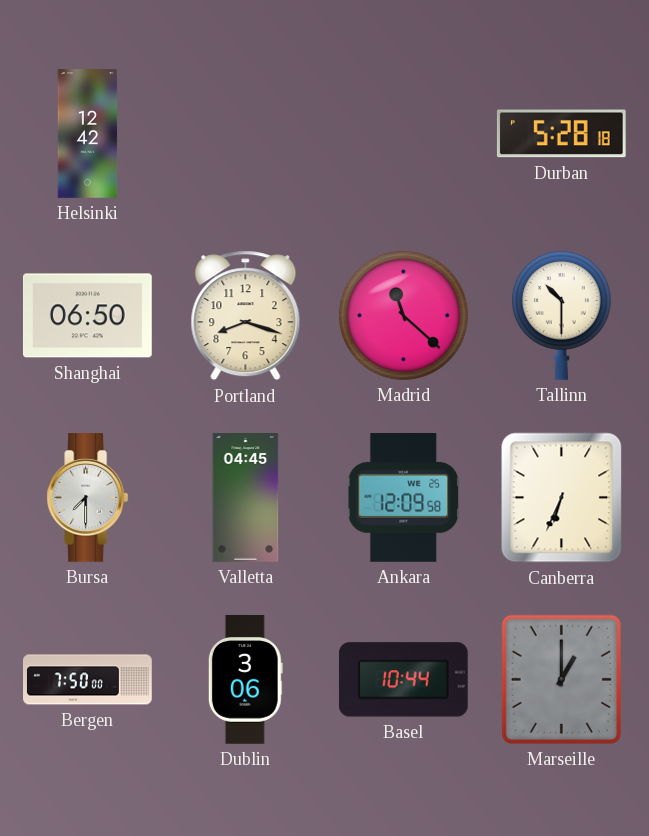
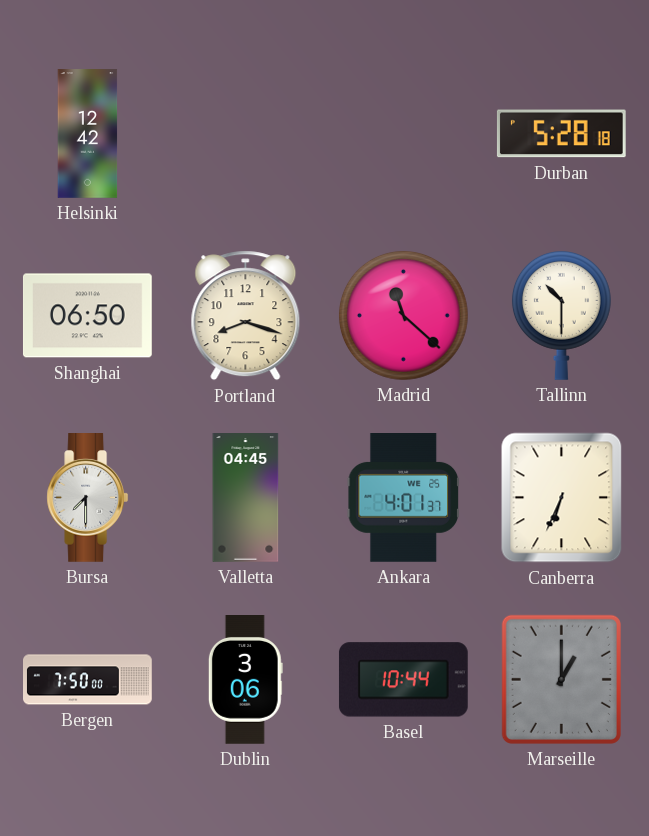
Ankara: 12:09 -> 4:01 (403, 498)
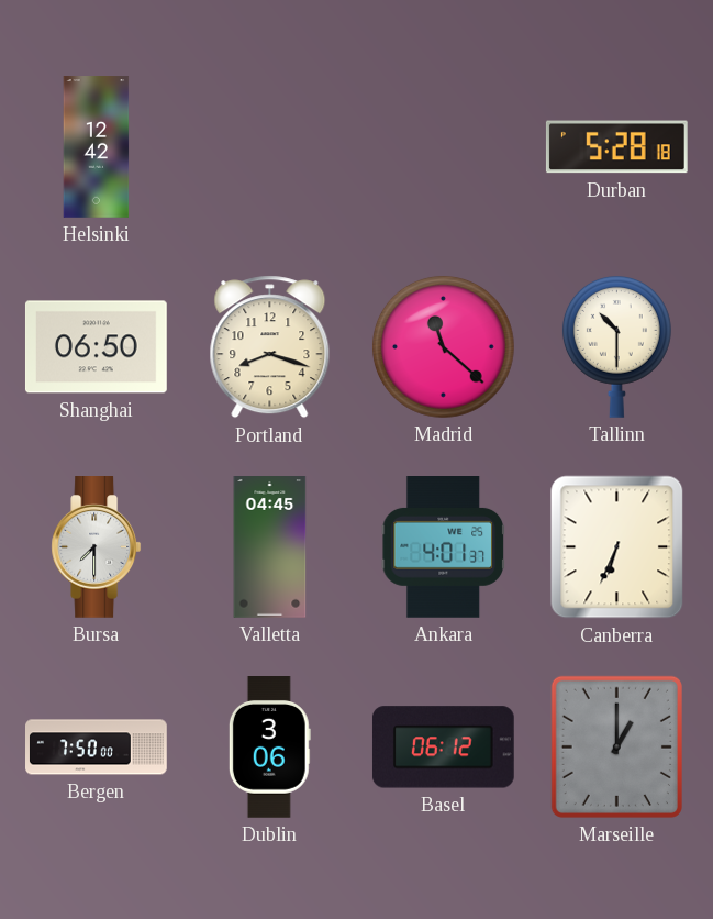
Basel: 10:44 -> 06:12 (443, 748)
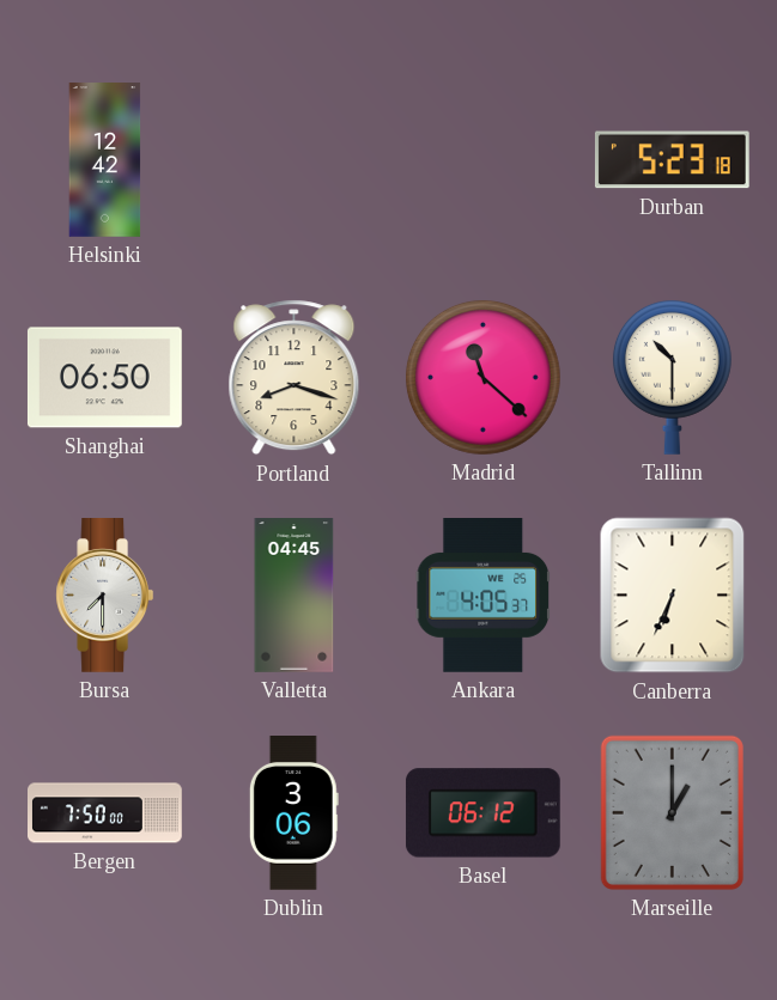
Durban: 5:28 -> 5:23 (672, 160)
Ankara: 4:01 -> 4:05 (482, 596)
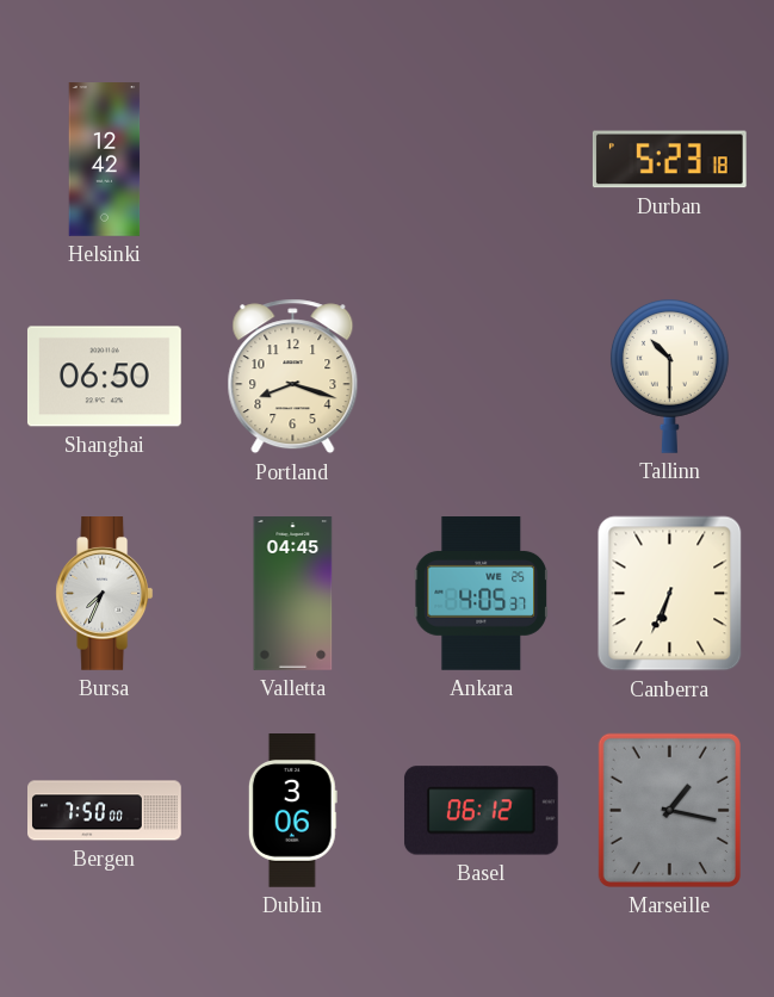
Madrid: 11:22 -> none (482, 377)
Bursa: 7:30 -> 7:34 (105, 594)
Marseille: 1:00 -> 1:17 (669, 810)
